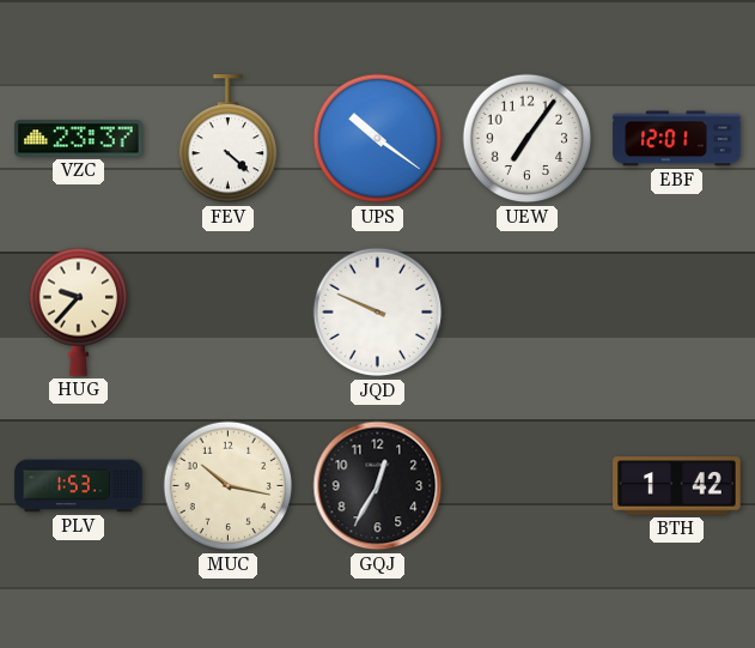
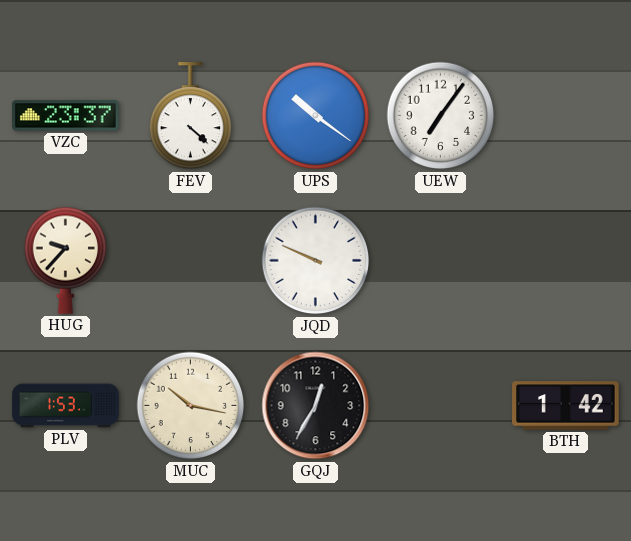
EBF: 12:01 -> none (677, 139)
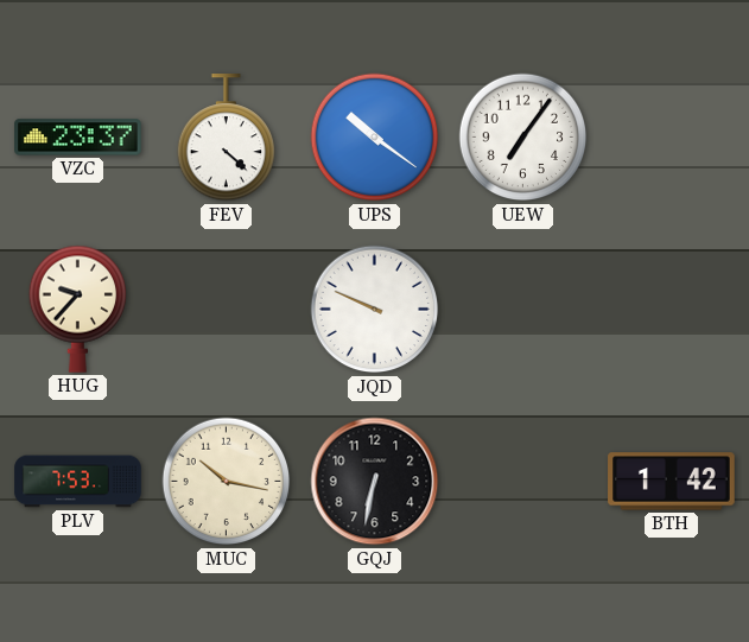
PLV: 1:53 -> 7:53 (78, 482)
GQJ: 12:35 -> 6:32 (375, 482)
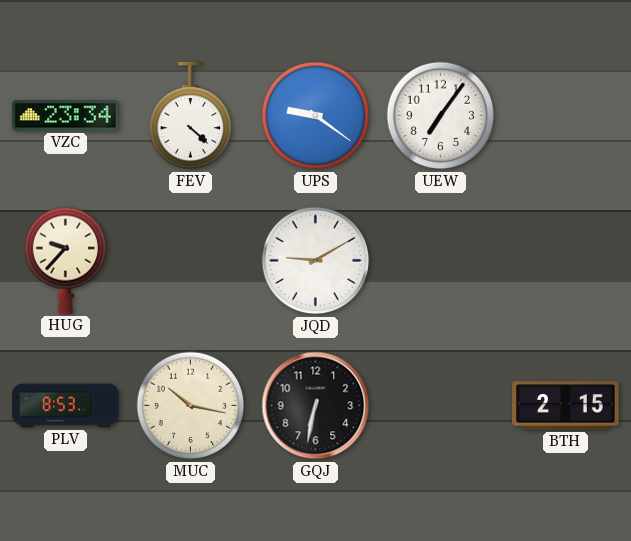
VZC: 23:37 -> 23:34 (66, 116)
UPS: 10:21 -> 9:21 (316, 116)
JQD: 9:49 -> 9:10 (316, 261)
PLV: 7:53 -> 8:53 (66, 406)
BTH: 1:42 -> 2:15 (566, 406)
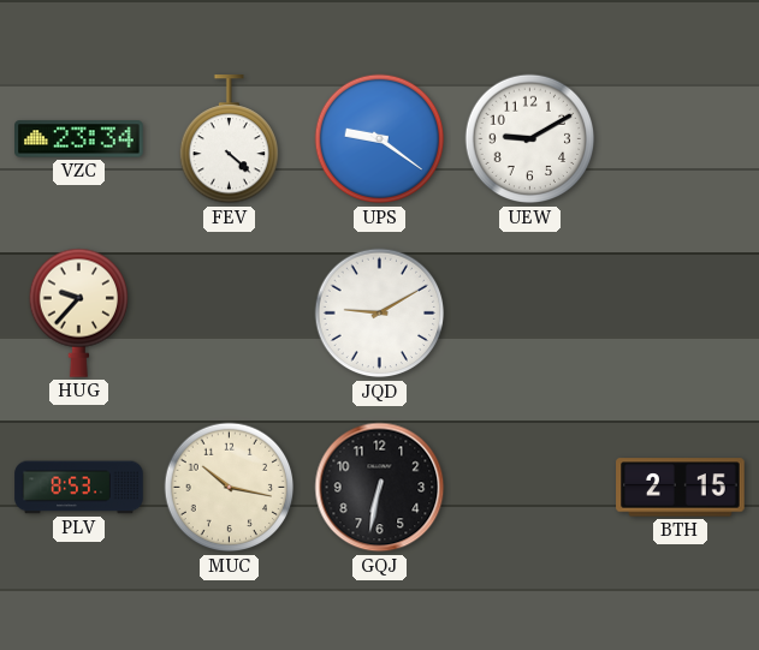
UEW: 7:06 -> 9:10 (530, 139)
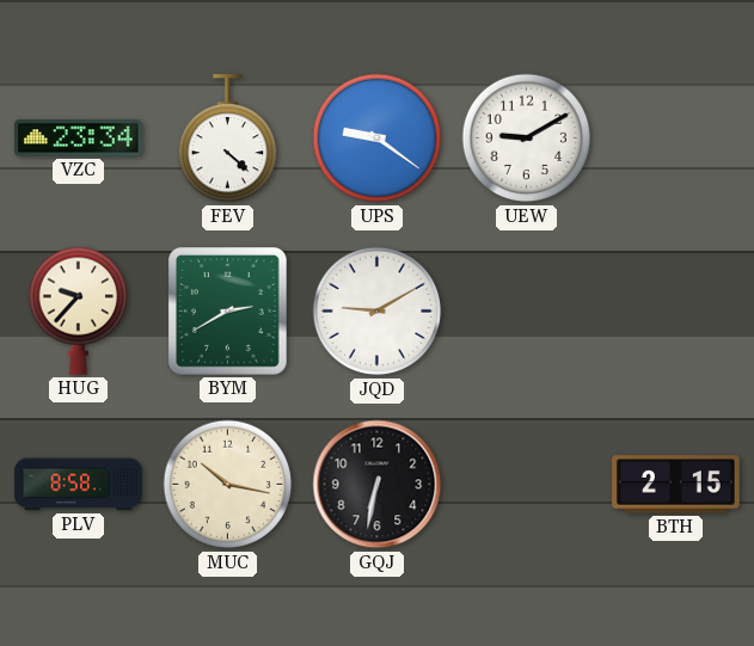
BYM: none -> 2:40 (228, 312)
PLV: 8:53 -> 8:58 (79, 485)
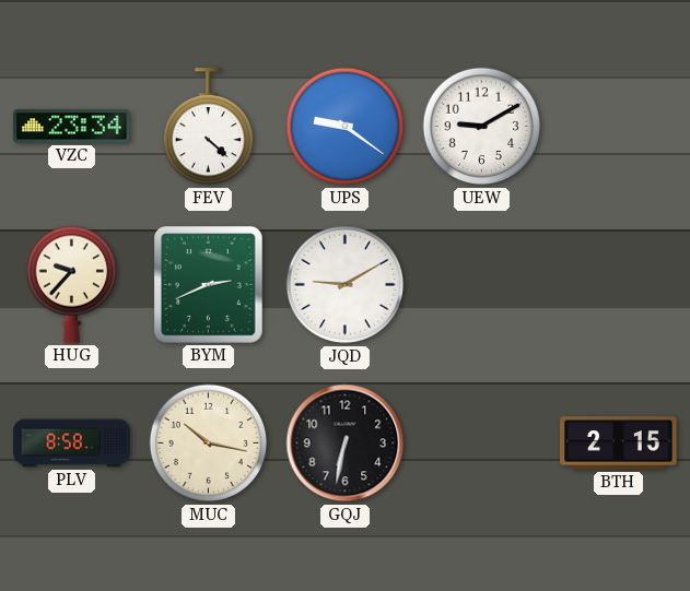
BYM: 2:40 -> 2:41 (209, 285)
